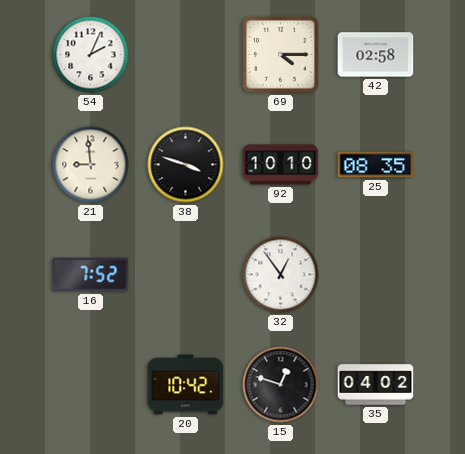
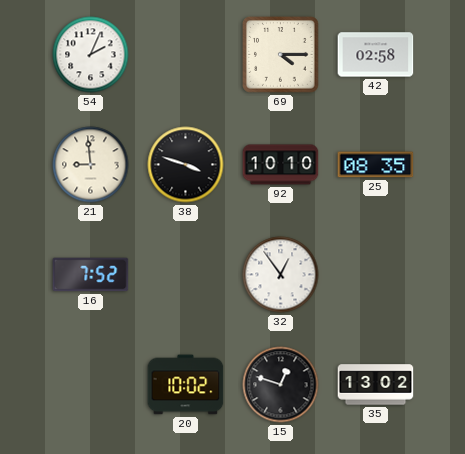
20: 10:42 -> 10:02 (186, 385)
35: 04:02 -> 13:02 (376, 385)
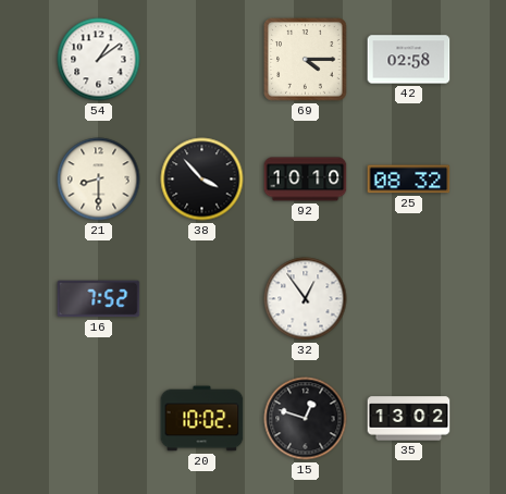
54: 2:04 -> 1:09 (99, 60)
21: 8:59 -> 8:30 (99, 180)
38: 3:48 -> 3:53 (202, 180)
25: 08:35 -> 08:32 (409, 180)
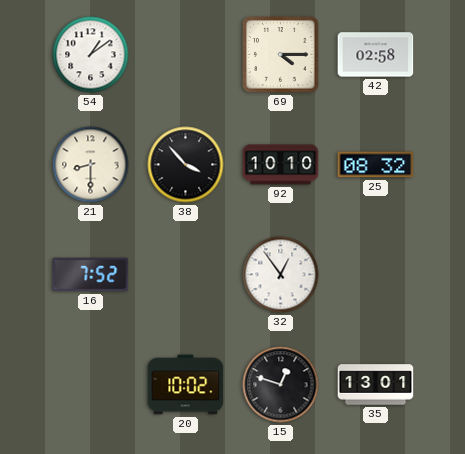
35: 13:02 -> 13:01 (376, 385)
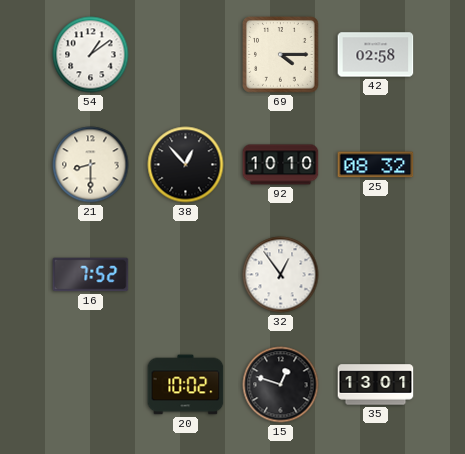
38: 3:53 -> 12:53 (186, 165)
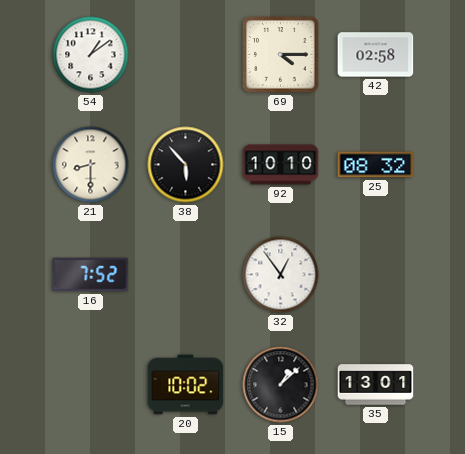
38: 12:53 -> 5:53 (186, 165)
15: 12:48 -> 1:08 (281, 385)
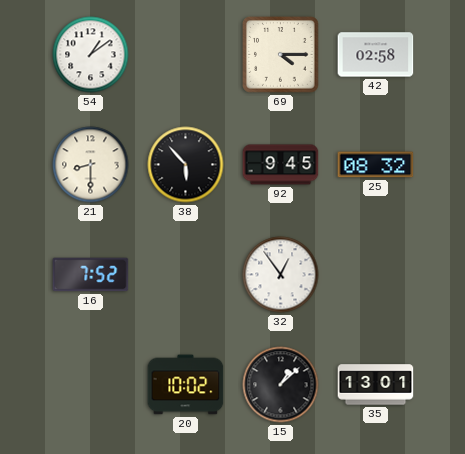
92: 10:10 -> 9:45 (281, 165)
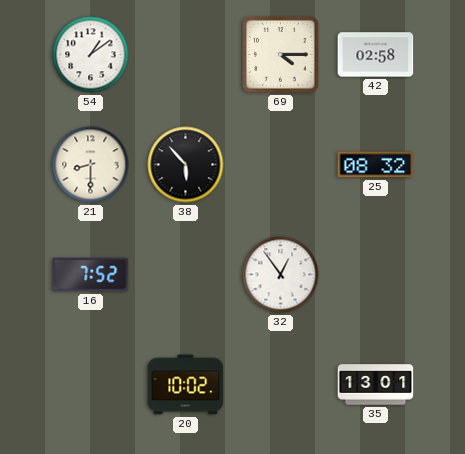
92: 9:45 -> none (281, 165)
15: 1:08 -> none (281, 385)
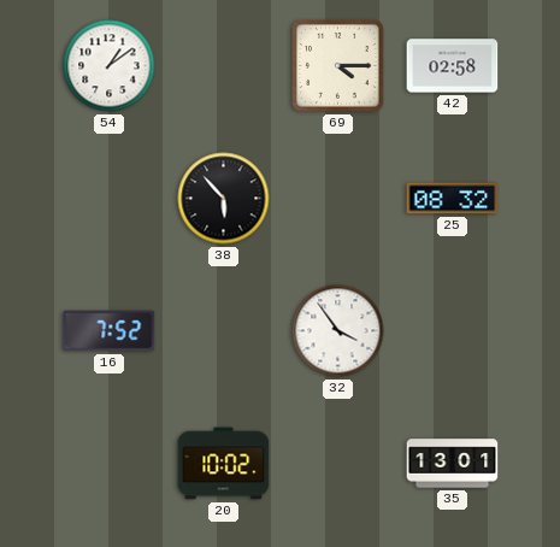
21: 8:30 -> none (91, 165)
32: 12:54 -> 3:54 (338, 331)
